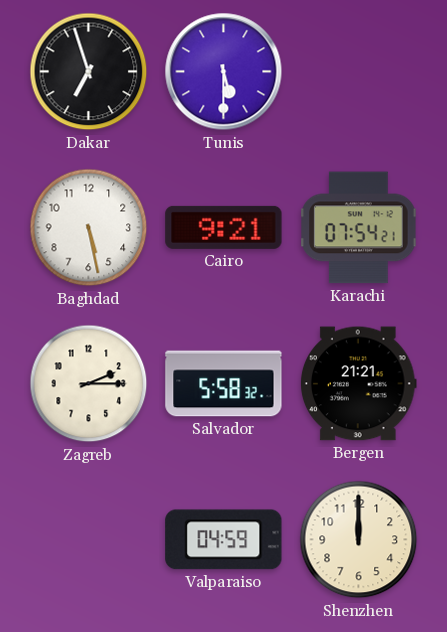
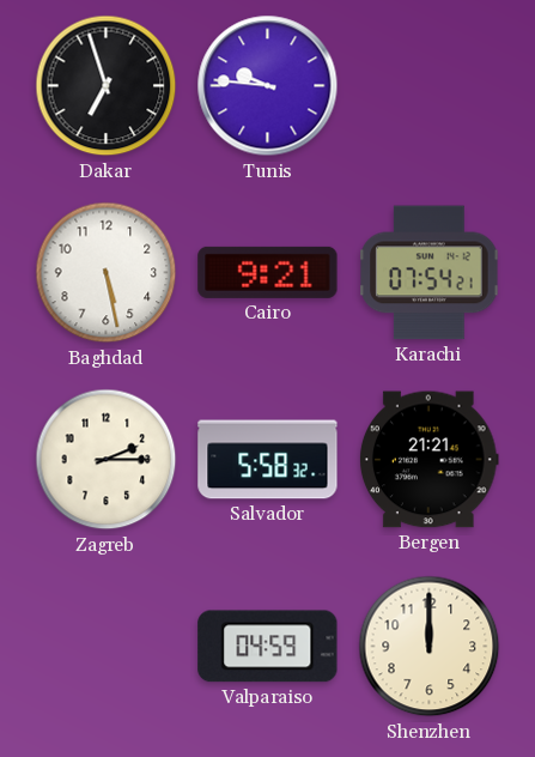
Tunis: 5:30 -> 9:46 (268, 86)
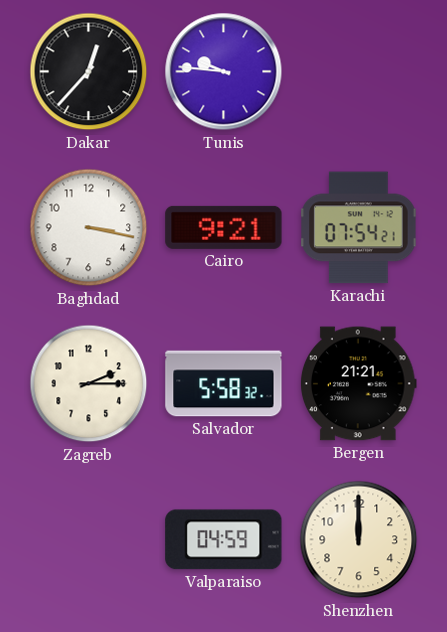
Dakar: 6:57 -> 12:37 (89, 72)
Baghdad: 5:28 -> 3:17 (89, 228)
